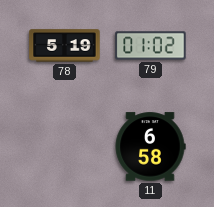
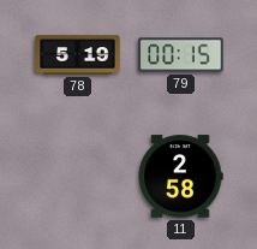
79: 01:02 -> 00:15 (181, 55)
11: 6:58 -> 2:58 (180, 177)
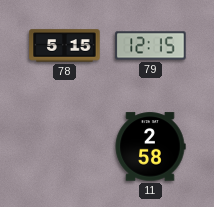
78: 5:19 -> 5:15 (65, 46)
79: 00:15 -> 12:15 (151, 46)
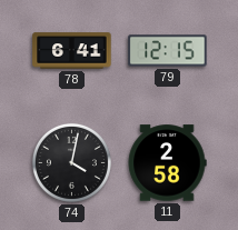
78: 5:15 -> 6:41 (72, 51)
74: none -> 4:02 (71, 162)
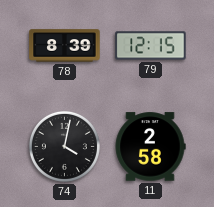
78: 6:41 -> 8:39 (65, 46)
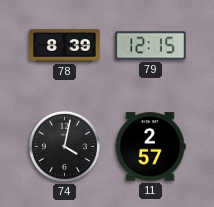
11: 2:58 -> 2:57 (150, 147)
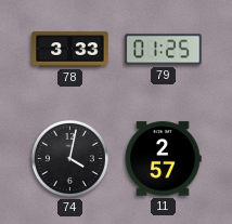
78: 8:39 -> 3:33 (70, 50)
79: 12:15 -> 01:25 (164, 50)
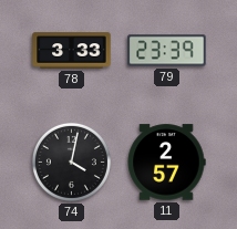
79: 01:25 -> 23:39 (167, 51)
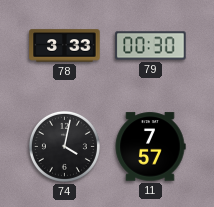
79: 23:39 -> 00:30 (151, 46)
11: 2:57 -> 7:57 (150, 147)
